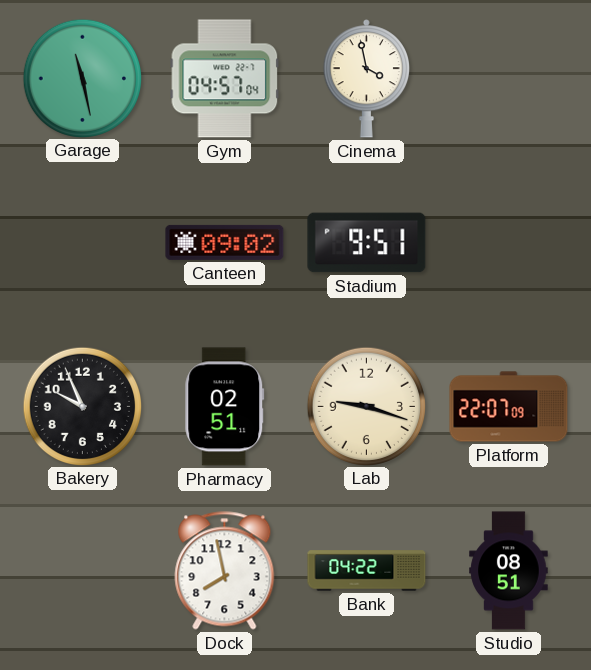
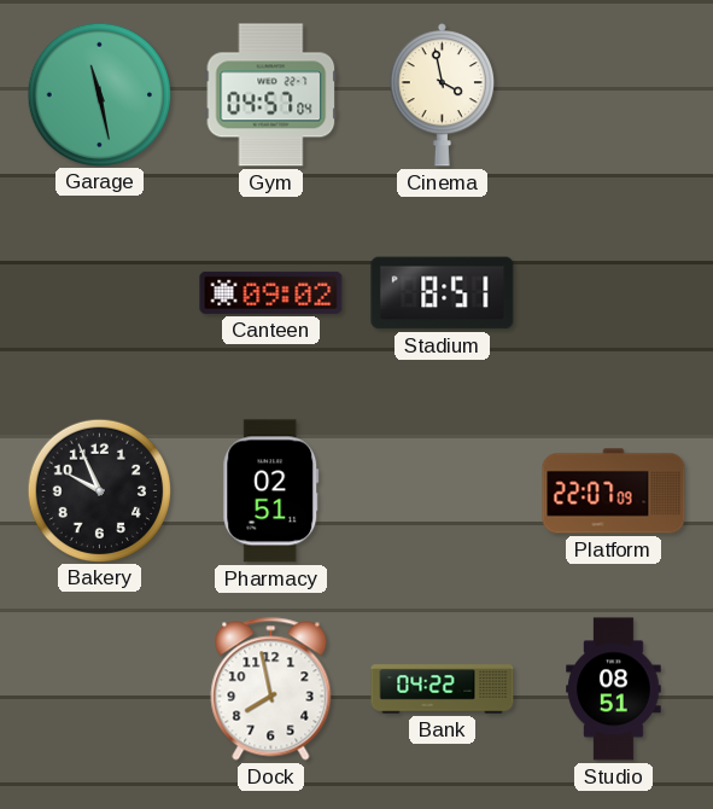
Stadium: 9:51 -> 8:51 (443, 293)
Lab: 9:18 -> none (366, 406)
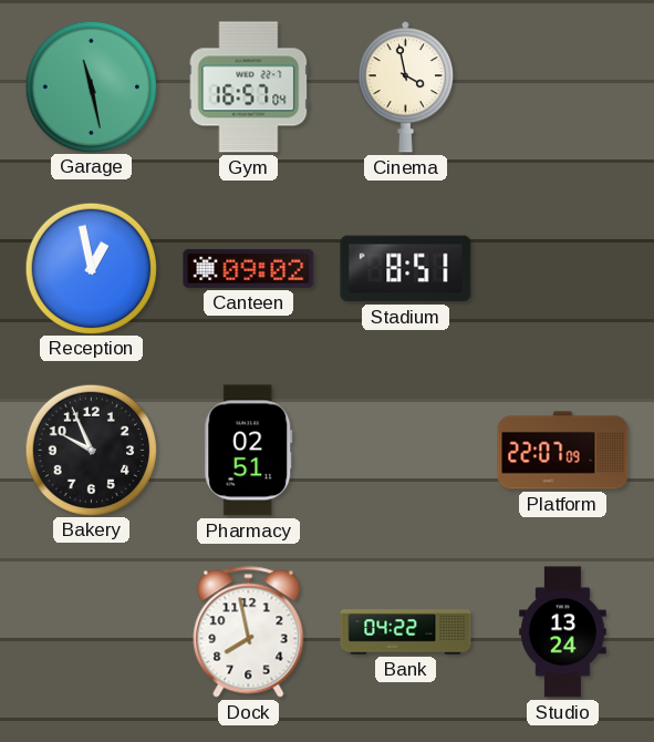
Gym: 04:57 -> 16:57 (249, 87)
Reception: none -> 12:58 (91, 268)
Studio: 08:51 -> 13:24 (563, 632)
